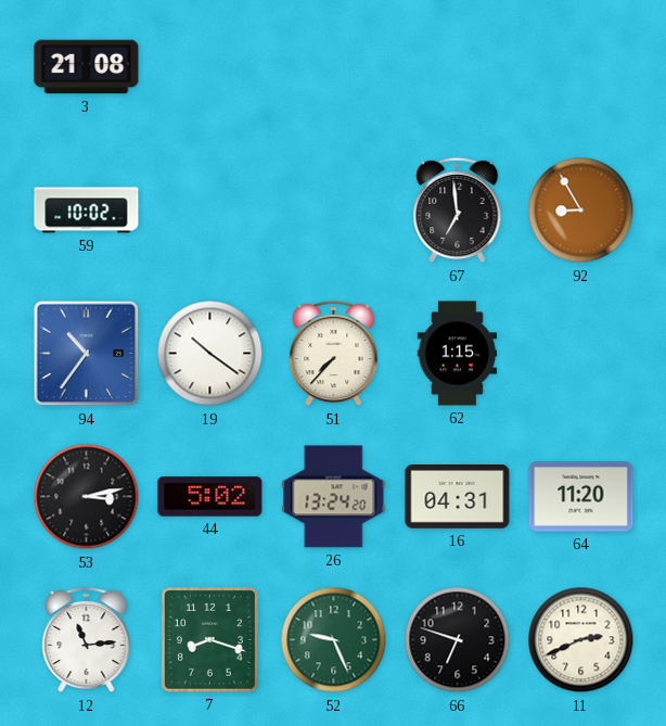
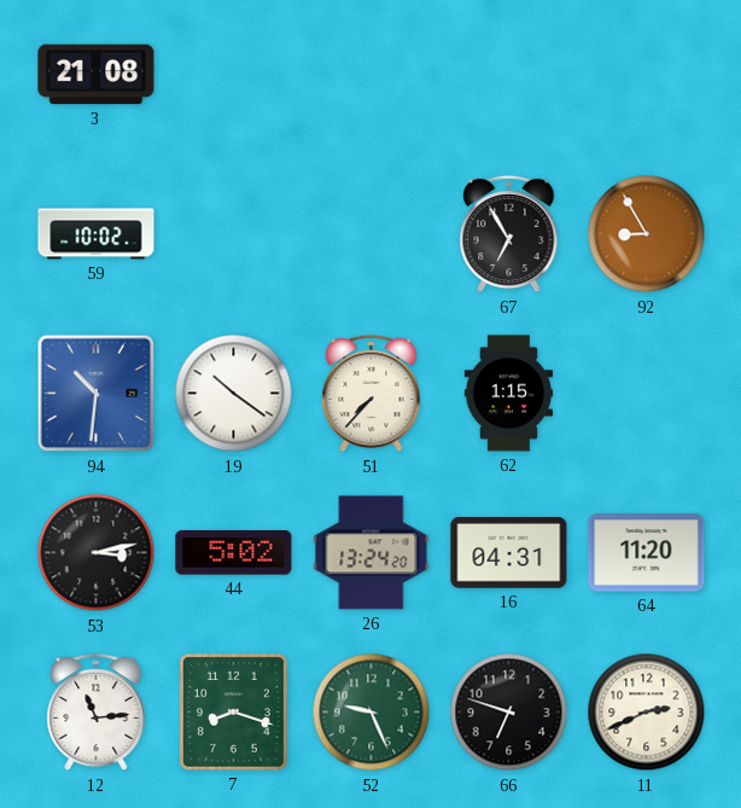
67: 6:59 -> 6:55 (509, 234)
94: 10:36 -> 10:31 (97, 394)
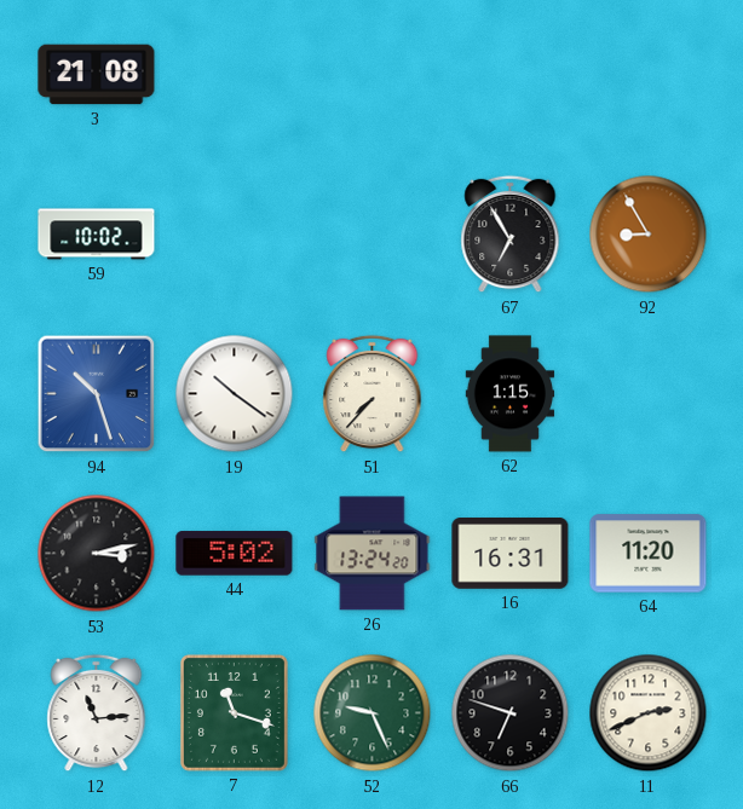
94: 10:31 -> 10:27 (97, 394)
16: 04:31 -> 16:31 (511, 554)
7: 8:18 -> 11:18 (234, 712)
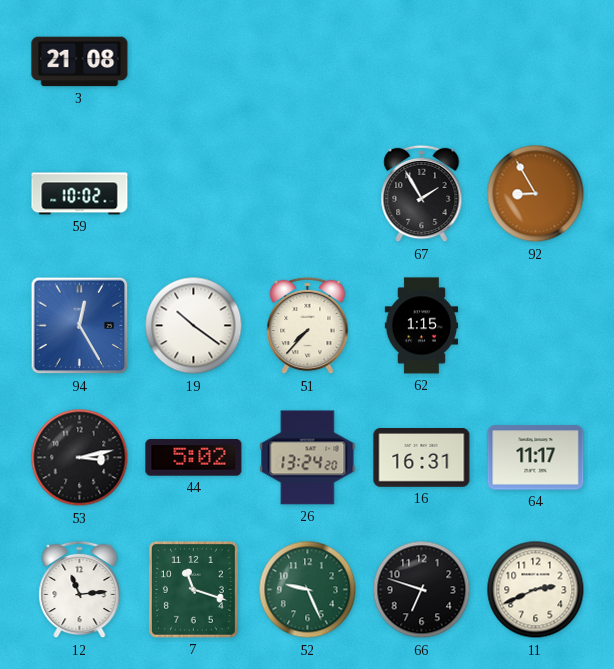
67: 6:55 -> 1:55 (422, 194)
94: 10:27 -> 12:25 (80, 326)
64: 11:20 -> 11:17 (536, 458)
